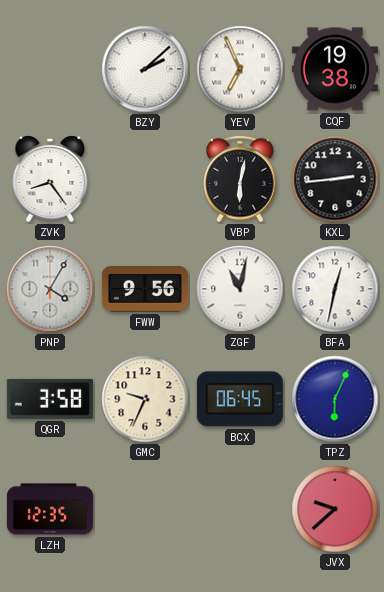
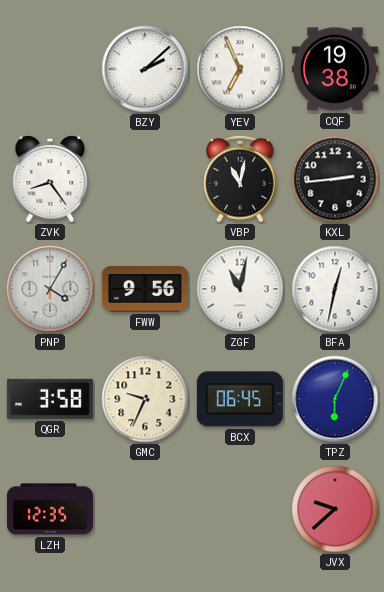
VBP: 6:02 -> 11:02 (240, 179)
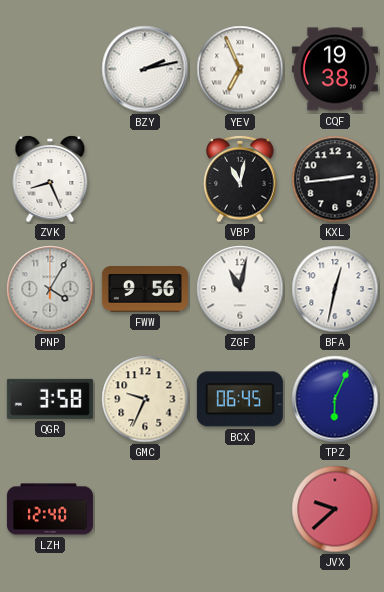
BZY: 2:08 -> 2:13 (145, 69)
ZVK: 8:24 -> 8:26 (50, 179)
LZH: 12:35 -> 12:40 (50, 509)
